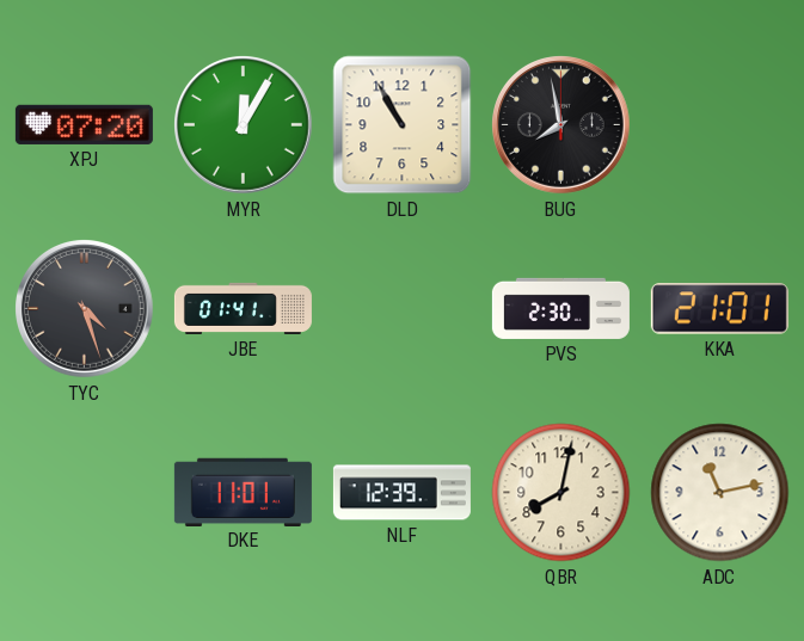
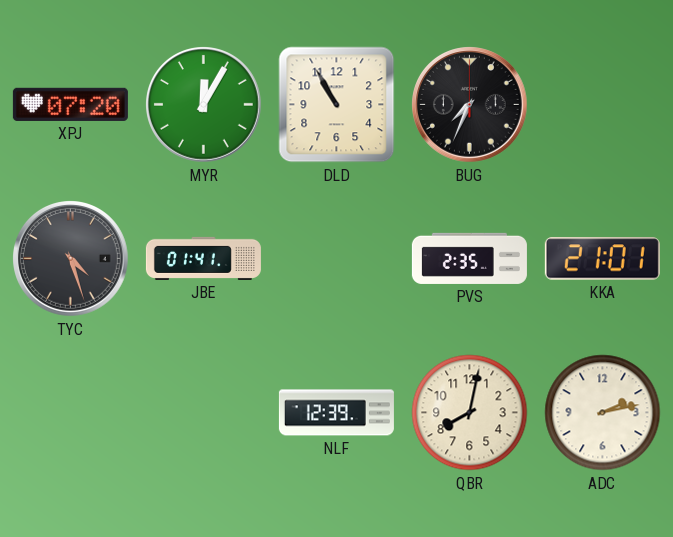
BUG: 7:58 -> 7:34 (470, 105)
PVS: 2:30 -> 2:35 (469, 258)
DKE: 11:01 -> none (243, 492)
ADC: 11:13 -> 2:13 (603, 413)
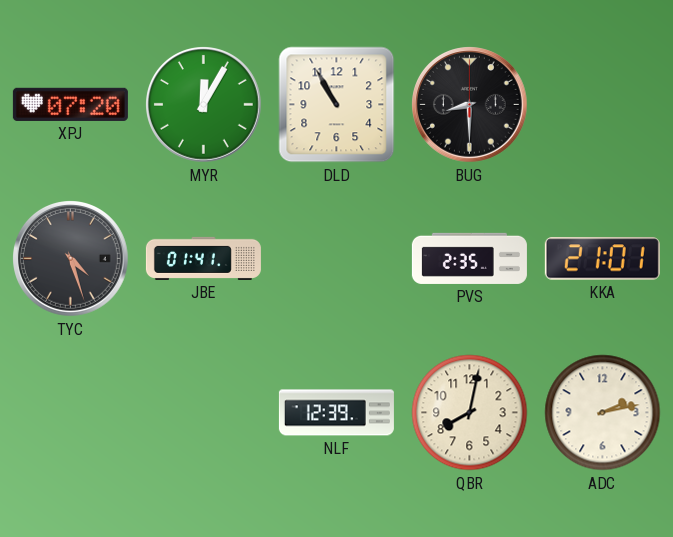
BUG: 7:34 -> 8:30 (470, 105)
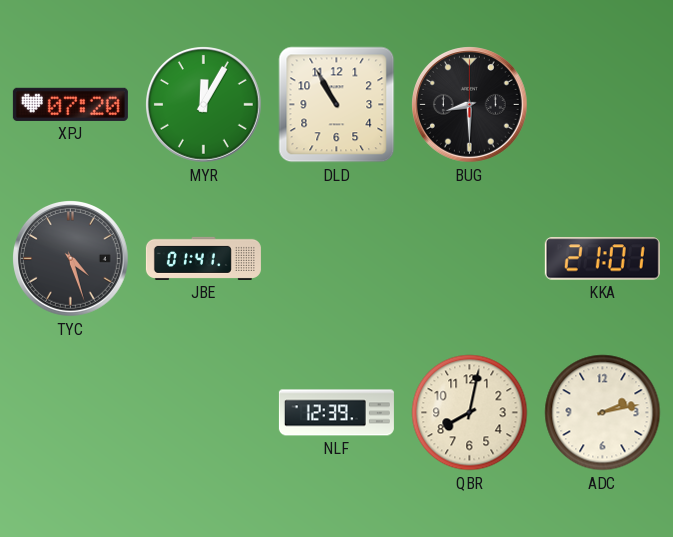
PVS: 2:35 -> none (469, 258)
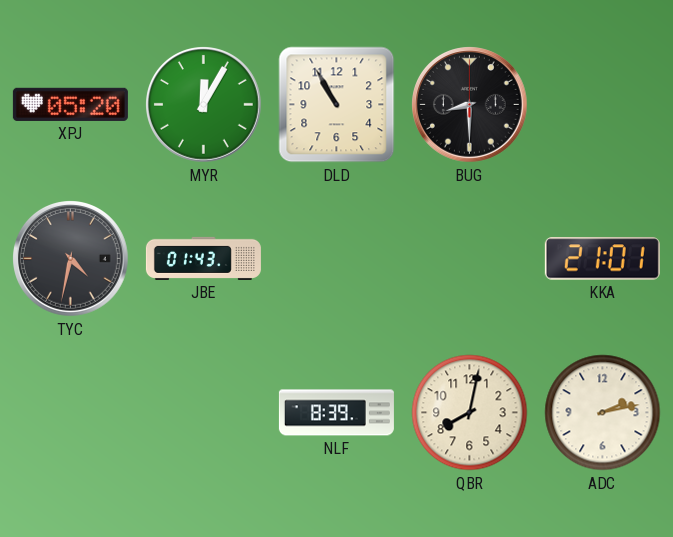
XPJ: 07:20 -> 05:20 (70, 104)
TYC: 4:27 -> 4:32 (71, 259)
JBE: 01:41 -> 01:43 (203, 258)
NLF: 12:39 -> 8:39 (336, 413)
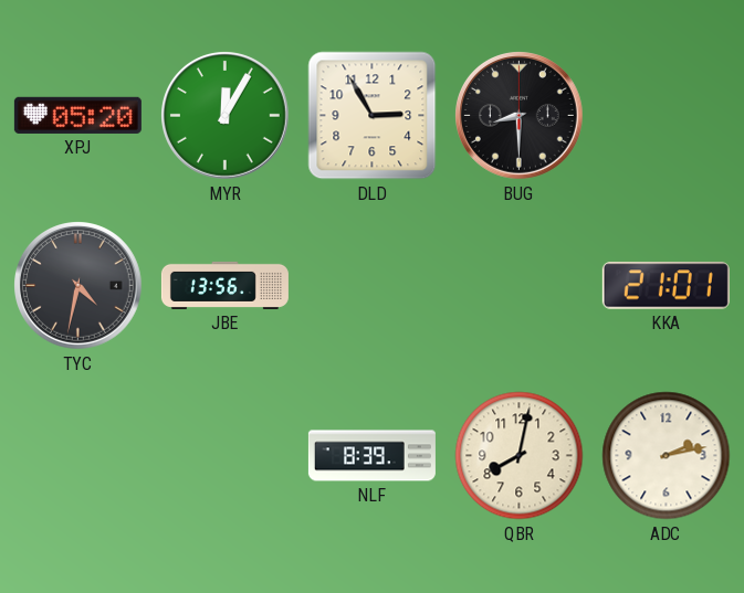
DLD: 10:55 -> 2:55 (373, 116)
JBE: 01:43 -> 13:56 (224, 285)
